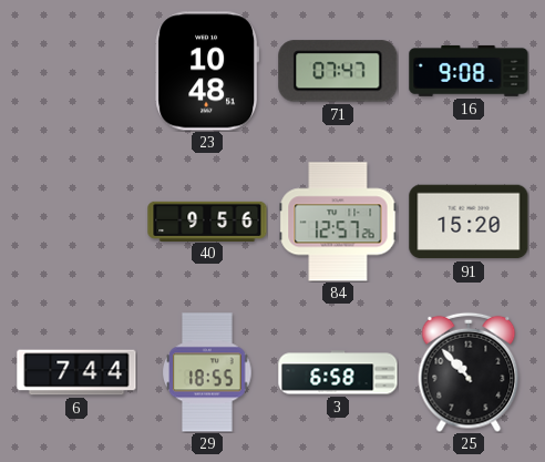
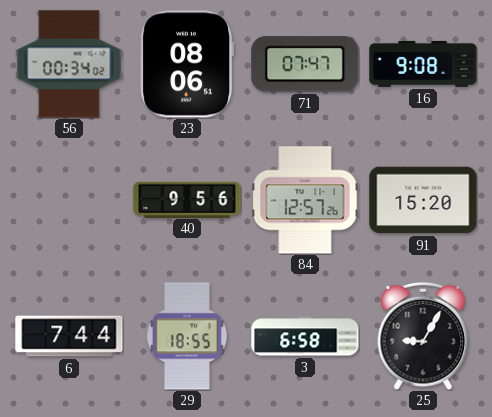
56: none -> 00:34 (69, 64)
23: 10:48 -> 08:06 (186, 64)
25: 10:53 -> 9:05 (423, 336)
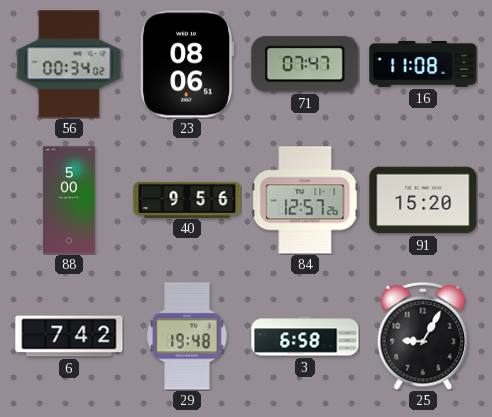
16: 9:08 -> 11:08 (423, 64)
88: none -> 5:00 (69, 200)
6: 7:44 -> 7:42 (69, 336)
29: 18:55 -> 19:48 (187, 336)
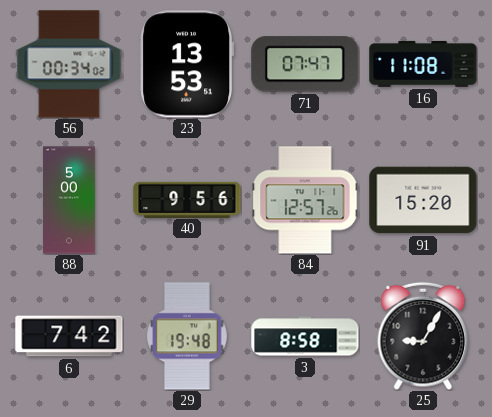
23: 08:06 -> 13:53 (186, 64)
3: 6:58 -> 8:58 (305, 336)
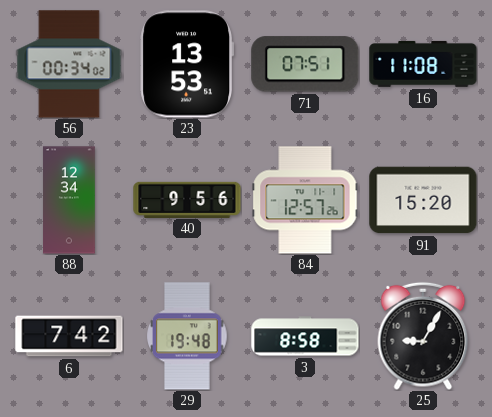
71: 07:47 -> 07:51 (305, 64)
88: 5:00 -> 12:34 (69, 200)
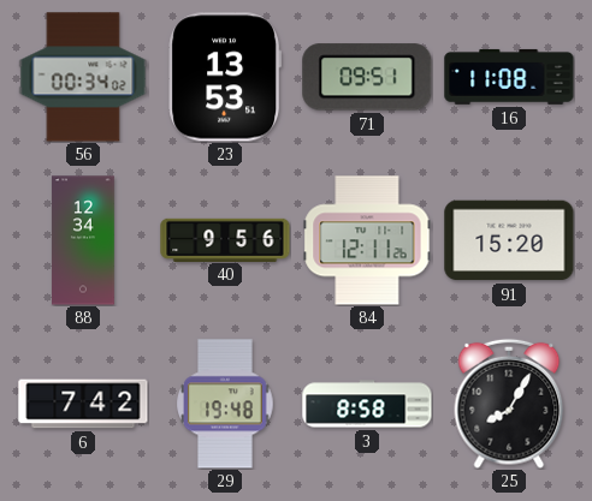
71: 07:51 -> 09:51 (367, 77)
84: 12:57 -> 12:11 (367, 240)
25: 9:05 -> 8:05 (509, 404)
